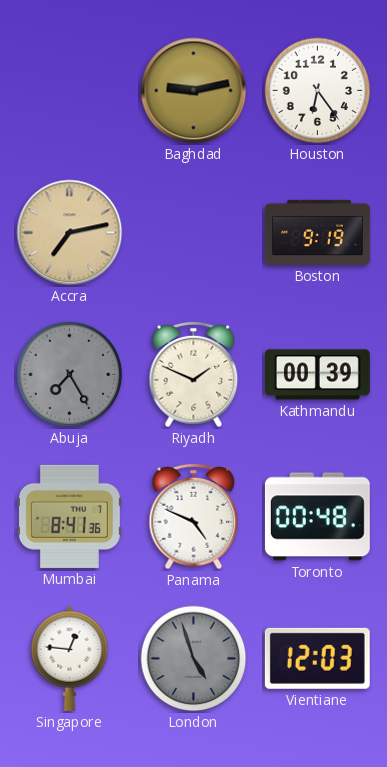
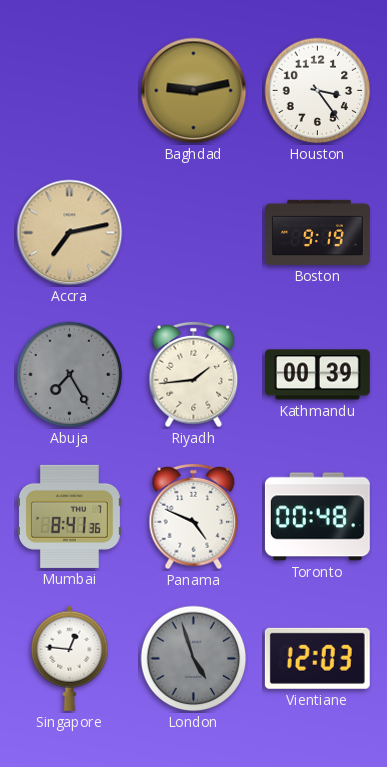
Houston: 6:24 -> 3:24 (318, 91)
Riyadh: 1:49 -> 1:44 (194, 375)
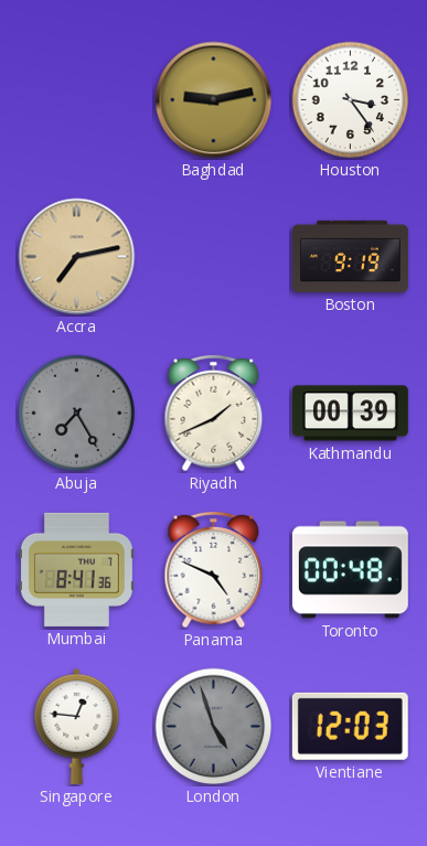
Riyadh: 1:44 -> 1:41 (214, 414)
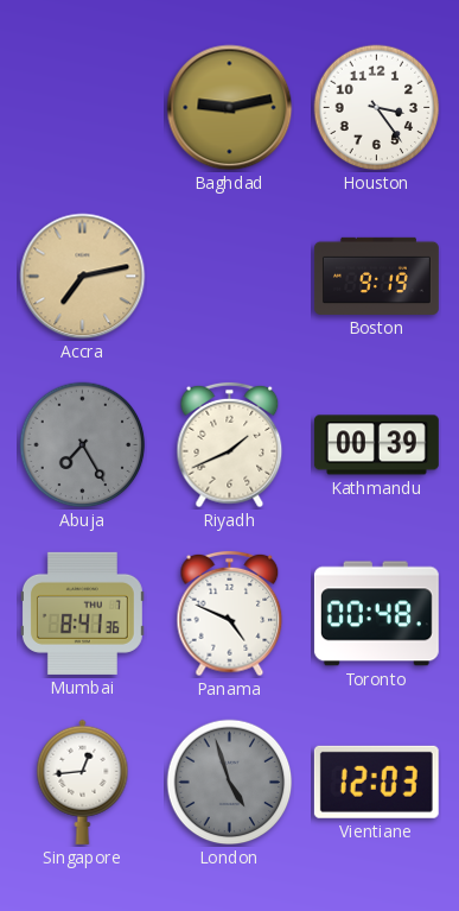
Singapore: 12:46 -> 12:44 (83, 782)
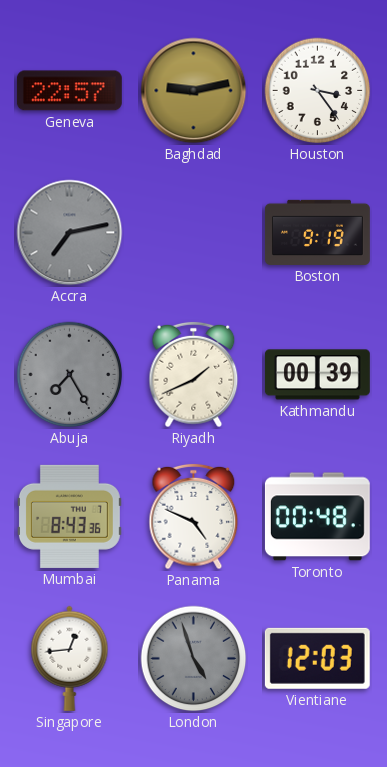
Geneva: none -> 22:57 (69, 91)
Accra dial: champagne -> grey (70, 233)
Mumbai: 8:41 -> 8:43 (69, 516)
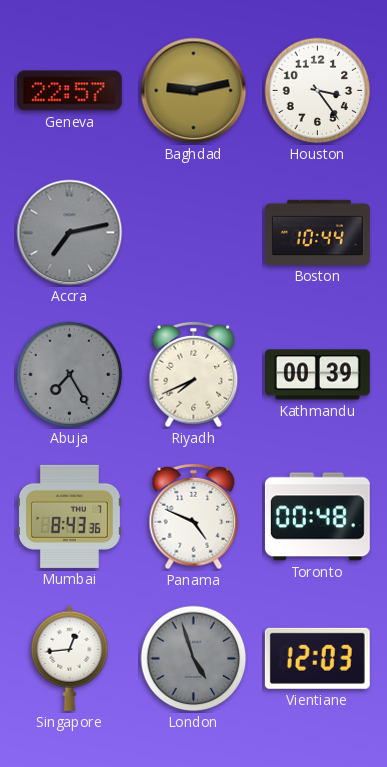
Boston: 9:19 -> 10:44 (317, 232)
Riyadh: 1:41 -> 7:41 (194, 375)
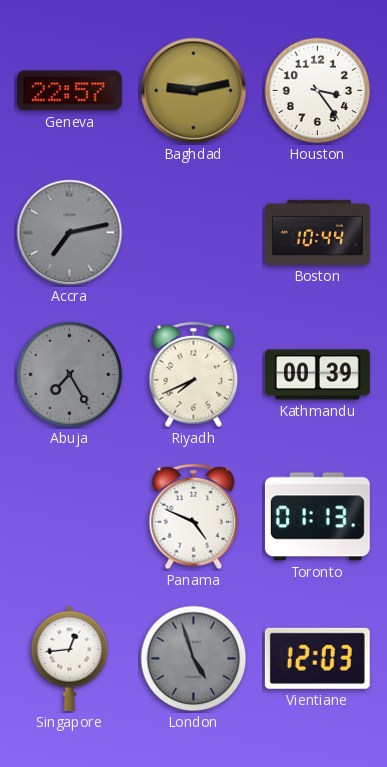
Mumbai: 8:43 -> none (69, 516)
Toronto: 00:48 -> 01:13 (317, 517)
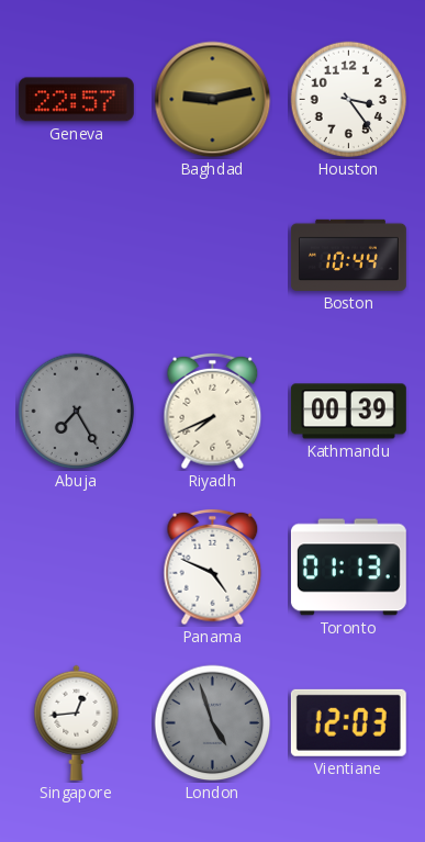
Accra: 7:13 -> none (70, 233)
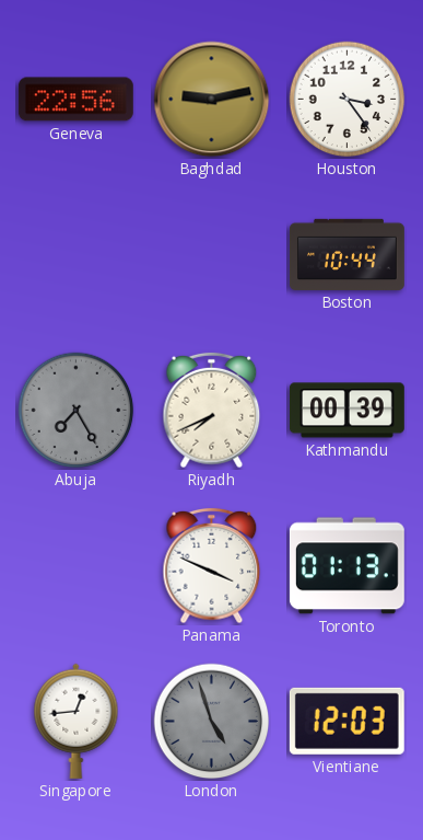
Geneva: 22:57 -> 22:56 (75, 100)
Panama: 4:49 -> 3:49 (212, 566)
